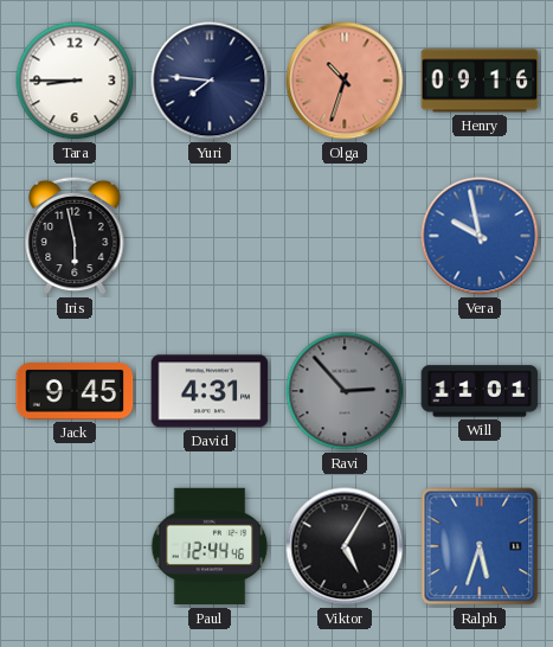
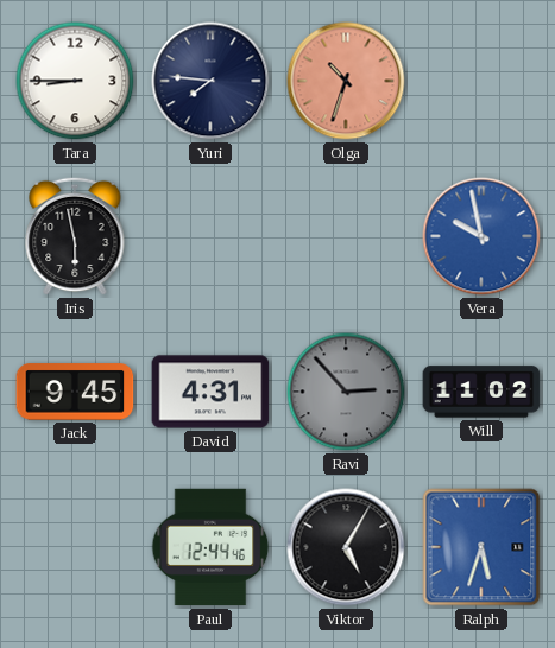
Henry: 09:16 -> none (480, 81)
Will: 11:01 -> 11:02 (481, 392)
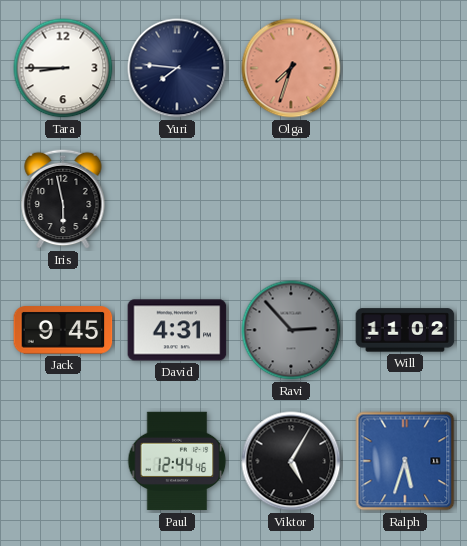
Olga: 10:33 -> 7:33 (291, 68)
Vera: 9:58 -> none (481, 236)
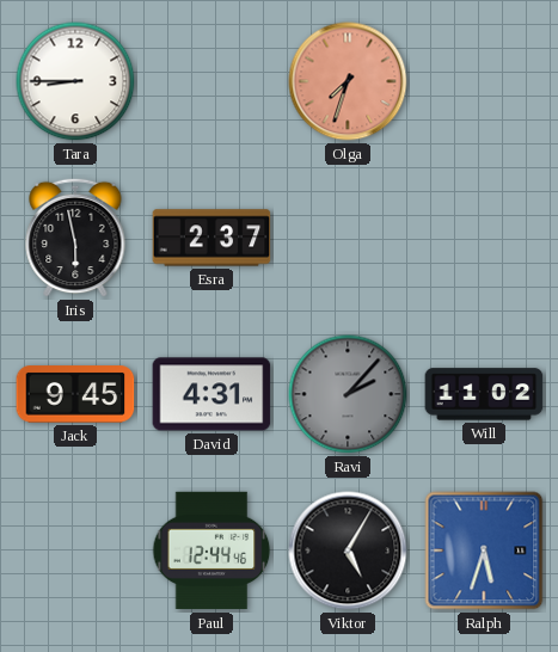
Yuri: 7:46 -> none (177, 68)
Esra: none -> 2:37 (211, 238)
Ravi: 2:53 -> 2:07 (348, 394)
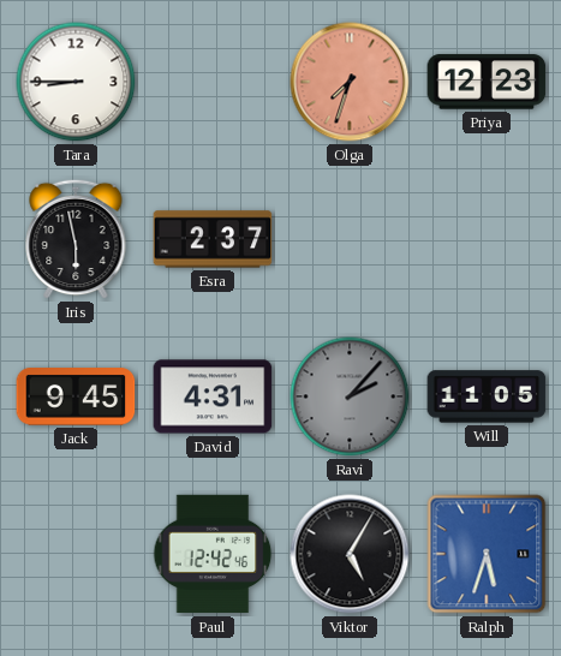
Priya: none -> 12:23 (487, 82)
Will: 11:02 -> 11:05 (487, 396)
Paul: 12:44 -> 12:42 (213, 554)
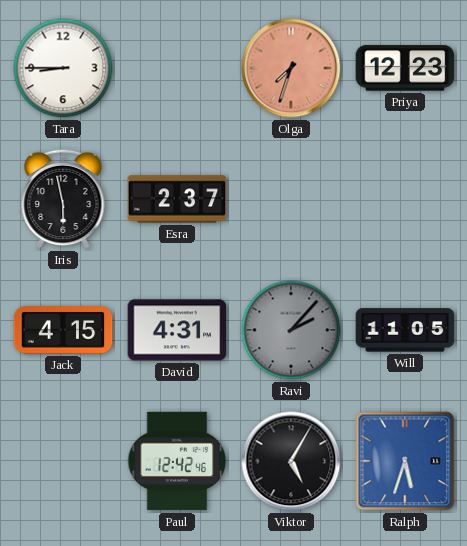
Jack: 9:45 -> 4:15 (63, 330)
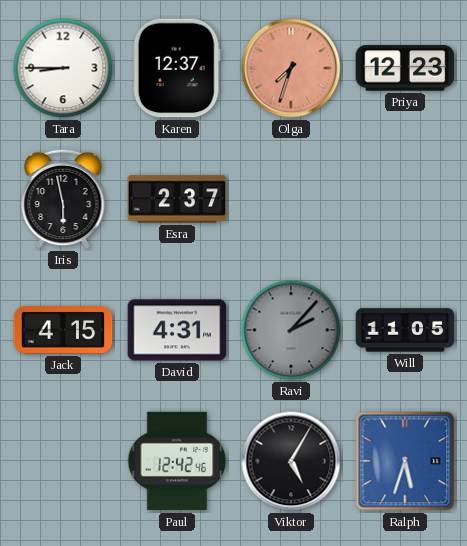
Karen: none -> 12:37 (177, 68)
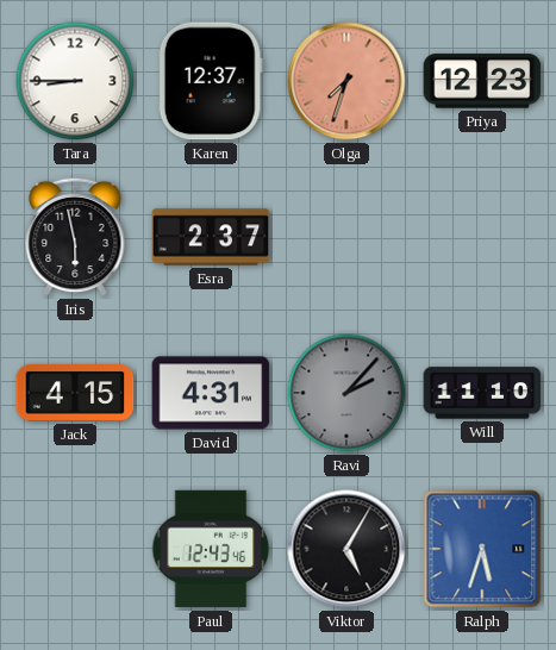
Will: 11:05 -> 11:10 (482, 393)
Paul: 12:42 -> 12:43 (211, 549)
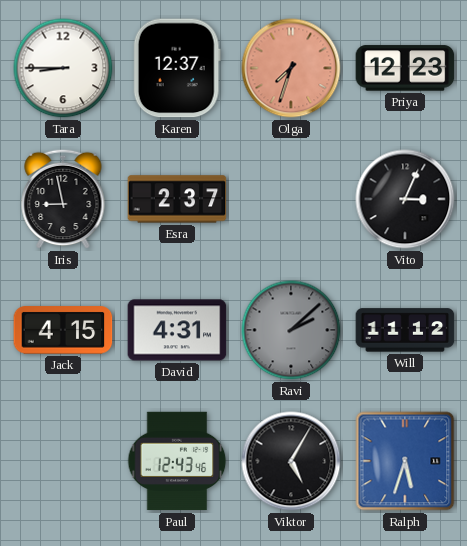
Iris: 5:58 -> 8:58 (63, 199)
Vito: none -> 3:04 (405, 199)
Ravi: 2:07 -> 2:08 (291, 330)
Will: 11:10 -> 11:12 (405, 330)
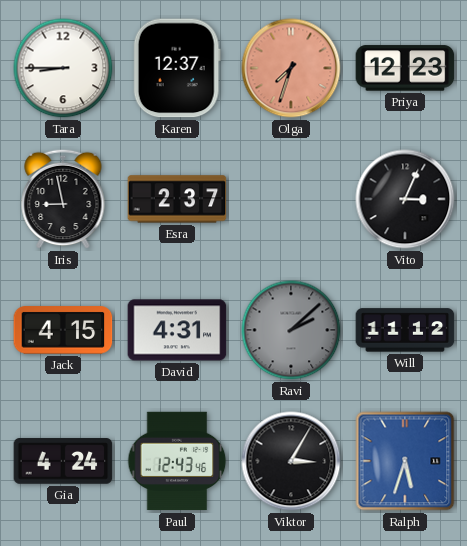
Gia: none -> 4:24 (63, 461)
Viktor: 5:05 -> 3:05 (291, 461)
